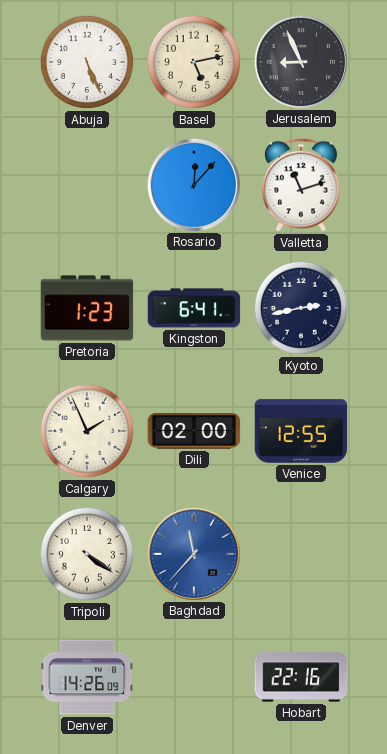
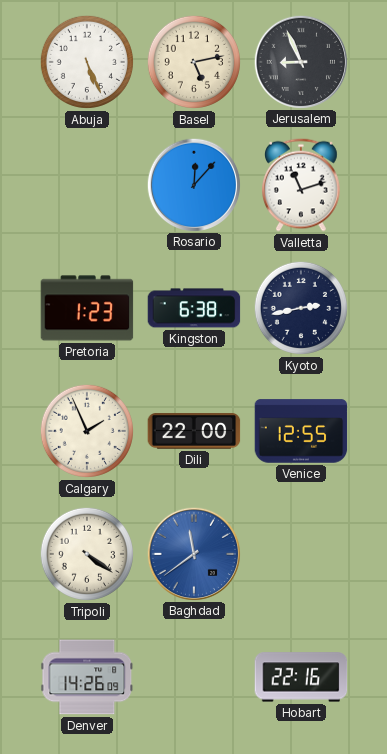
Kingston: 6:41 -> 6:38 (194, 308)
Dili: 02:00 -> 22:00 (194, 431)
Baghdad: 11:37 -> 11:39 (193, 553)
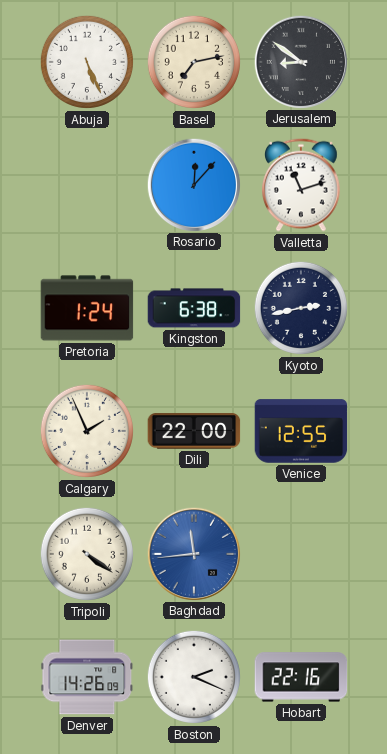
Basel: 5:13 -> 7:13 (194, 62)
Jerusalem: 8:56 -> 8:51 (300, 61)
Pretoria: 1:23 -> 1:24 (87, 308)
Baghdad: 11:39 -> 11:44 (193, 553)
Boston: none -> 2:19 (194, 677)
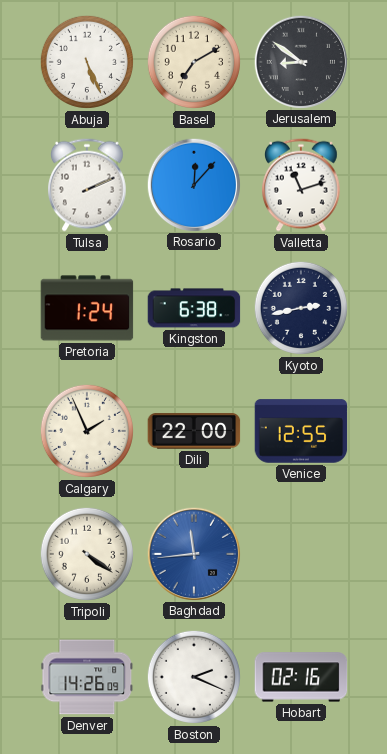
Basel: 7:13 -> 7:10 (194, 62)
Tulsa: none -> 2:11 (88, 185)
Hobart: 22:16 -> 02:16 (301, 677)
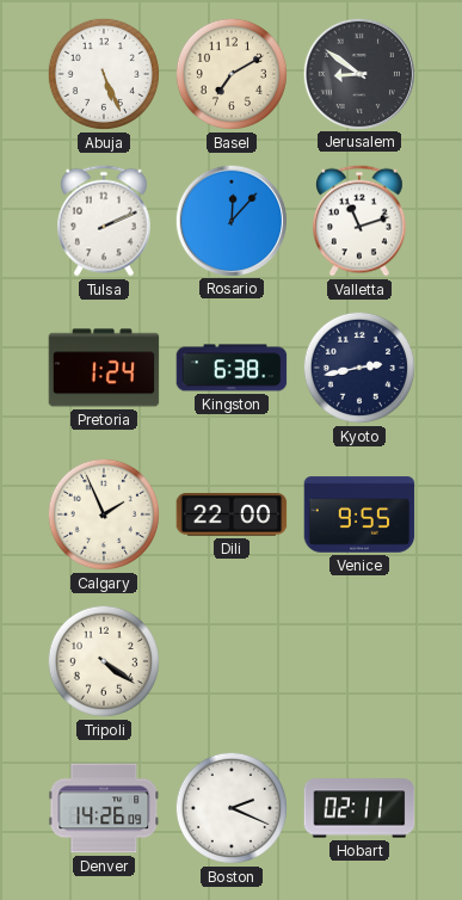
Venice: 12:55 -> 9:55 (359, 514)
Baghdad: 11:44 -> none (193, 553)
Hobart: 02:16 -> 02:11 (359, 808)
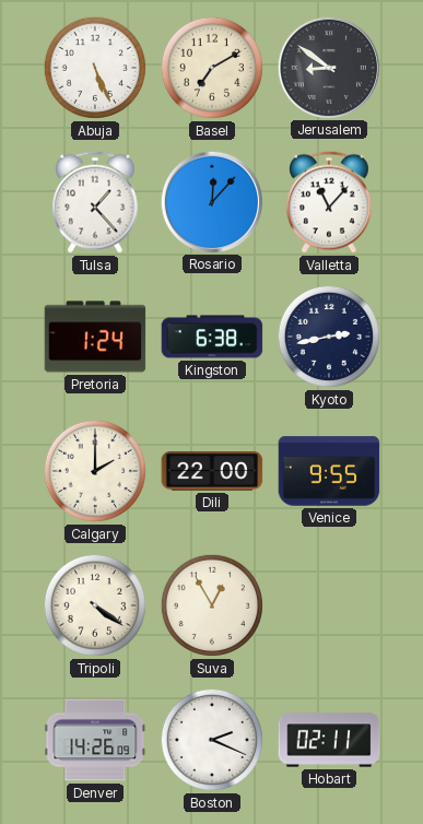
Tulsa: 2:11 -> 1:23 (96, 202)
Valletta: 11:12 -> 11:07 (330, 202)
Calgary: 1:56 -> 2:00 (95, 471)
Suva: none -> 12:55 (212, 605)
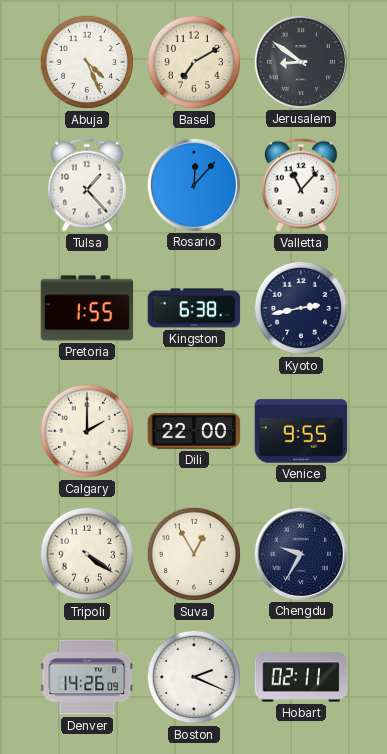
Abuja: 5:26 -> 4:26 (87, 62)
Pretoria: 1:24 -> 1:55 (87, 308)
Chengdu: none -> 9:35 (300, 553)
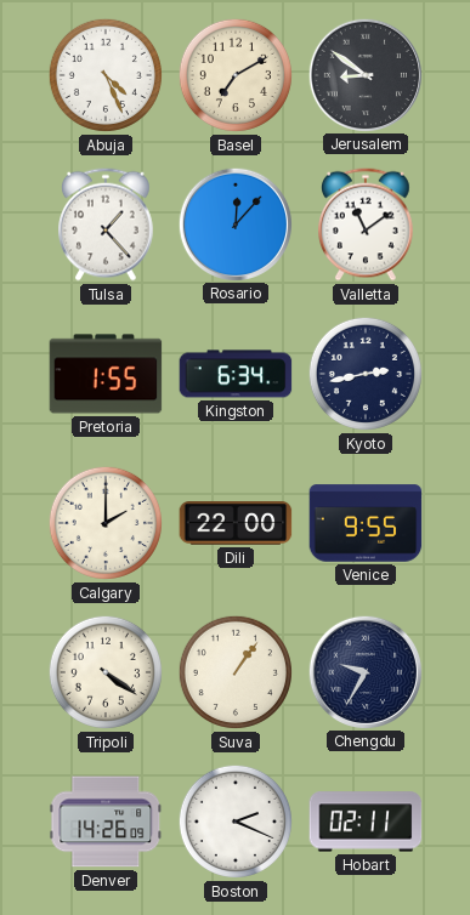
Valletta: 11:07 -> 11:09 (367, 225)
Kingston: 6:38 -> 6:34 (236, 374)
Suva: 12:55 -> 1:06 (236, 672)
